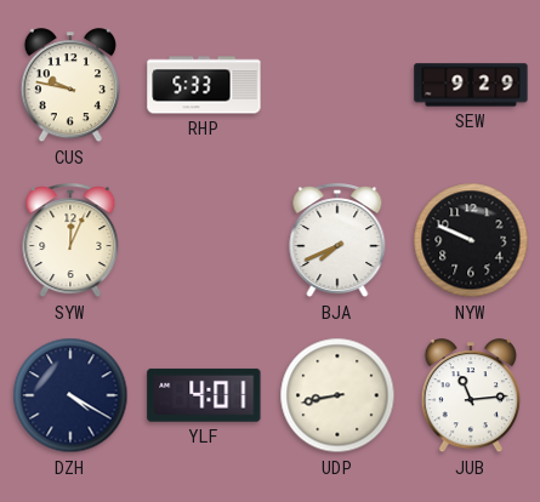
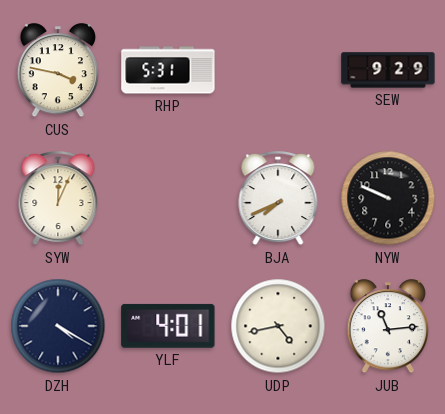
CUS: 9:47 -> 3:47 (57, 71)
RHP: 5:33 -> 5:31 (168, 70)
UDP: 8:43 -> 4:43 (278, 326)
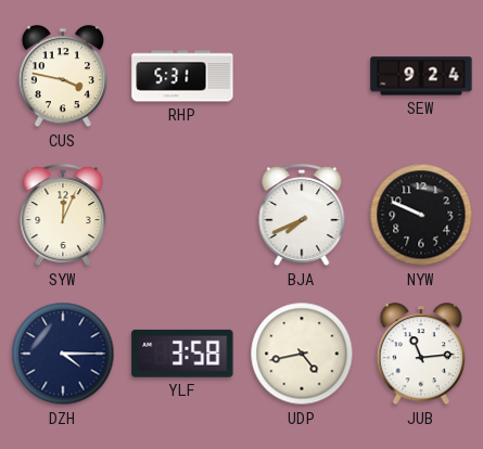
SEW: 9:29 -> 9:24 (421, 76)
DZH: 4:20 -> 4:15 (63, 354)
YLF: 4:01 -> 3:58 (182, 354)
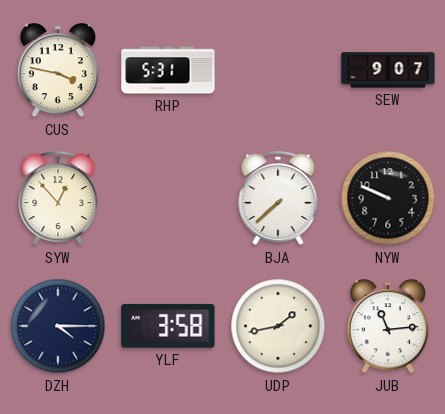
SEW: 9:24 -> 9:07 (388, 70)
SYW: 12:04 -> 12:53 (58, 199)
BJA: 7:41 -> 7:38 (278, 199)
UDP: 4:43 -> 1:43 (278, 326)
